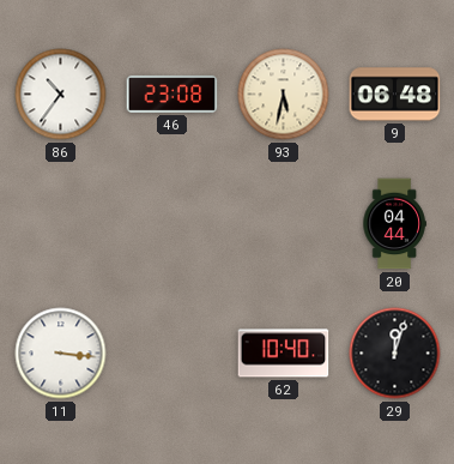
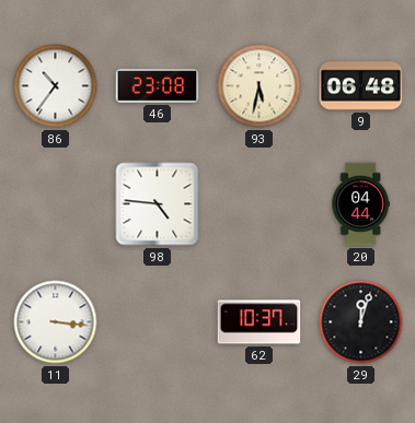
98: none -> 4:46 (158, 204)
62: 10:40 -> 10:37 (260, 322)
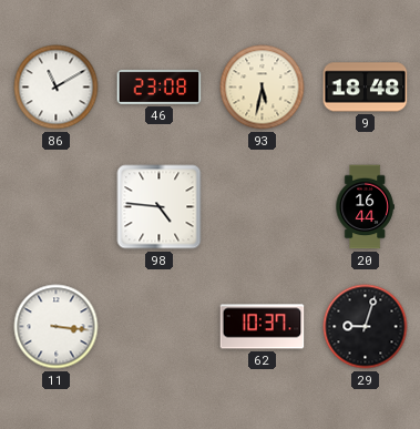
86: 10:36 -> 11:10 (57, 88)
9: 06:48 -> 18:48 (366, 88)
20: 04:44 -> 16:44 (365, 207)
29: 12:03 -> 9:03 (366, 327)
